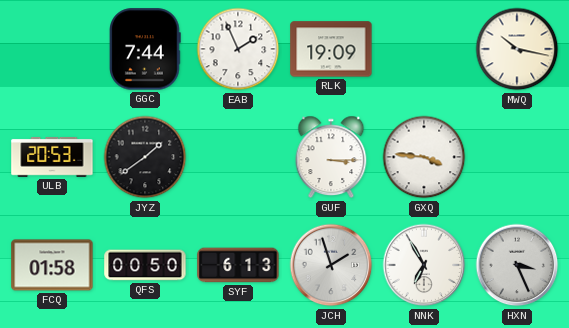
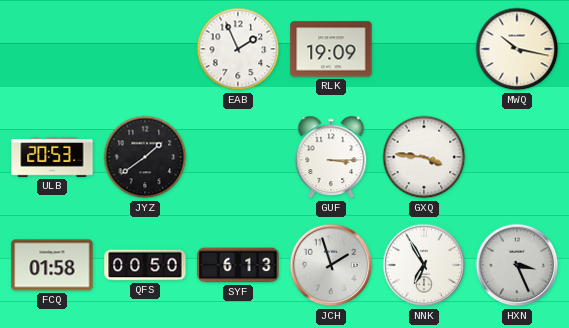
GGC: 7:44 -> none (145, 49)
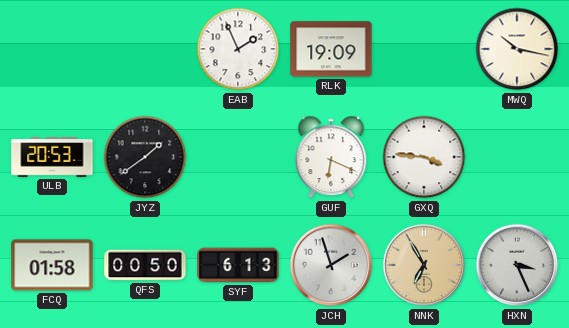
GUF: 3:15 -> 6:19 (331, 157)
NNK dial: white -> champagne (424, 265)
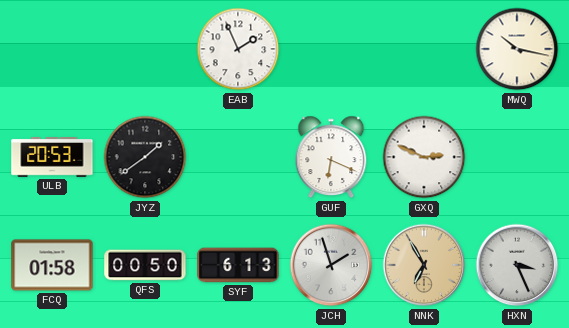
RLK: 19:09 -> none (331, 49)
GXQ: 3:46 -> 2:49 (424, 157)
